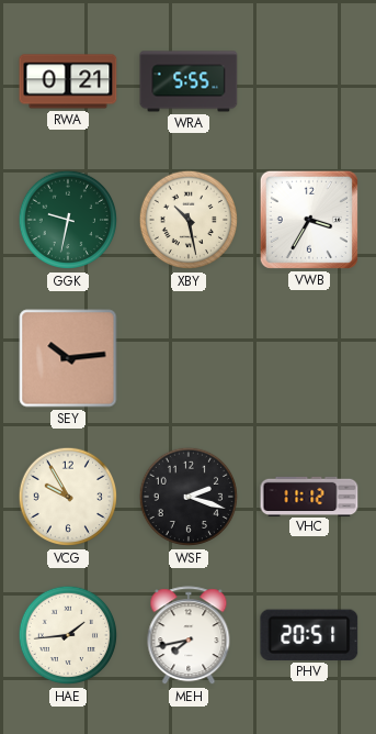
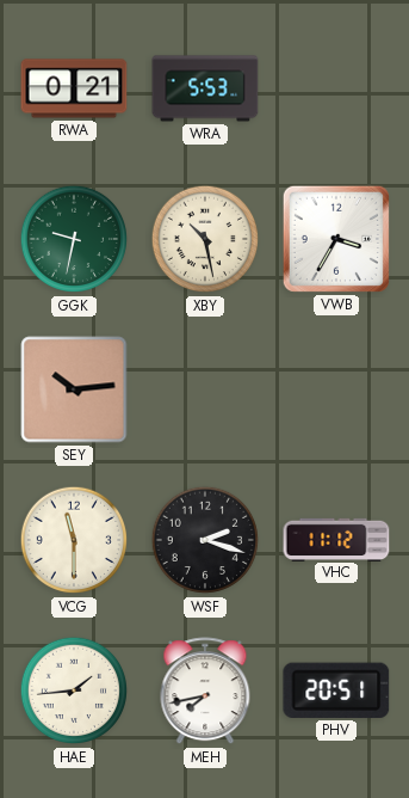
WRA: 5:55 -> 5:53 (205, 88)
VCG: 9:55 -> 11:30 (74, 540)
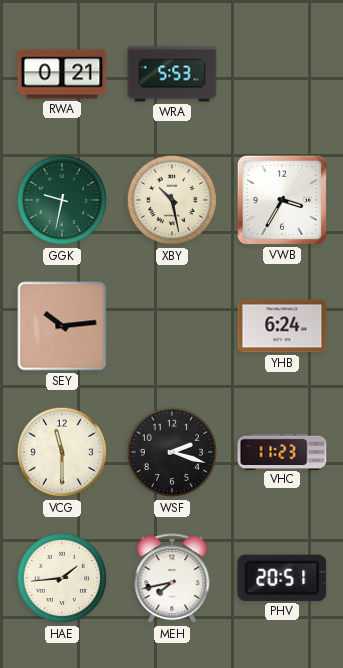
YHB: none -> 6:24 (282, 326)
VHC: 11:12 -> 11:23 (282, 451)
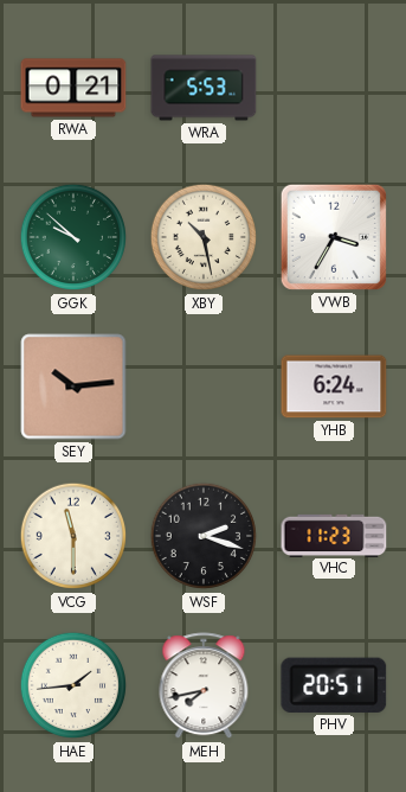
GGK: 9:32 -> 9:52 (73, 237)
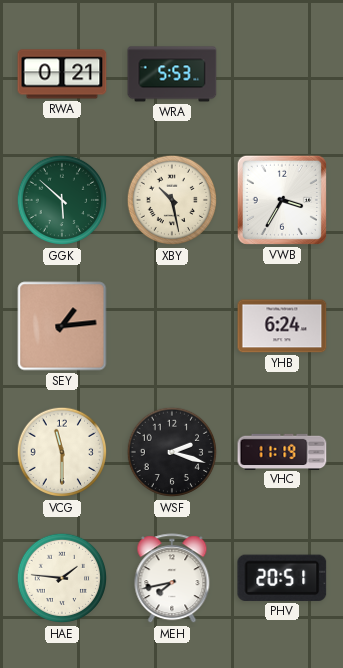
GGK: 9:52 -> 5:52 (62, 200)
SEY: 10:14 -> 1:14 (62, 326)
VHC: 11:23 -> 11:19 (282, 451)
HAE: 1:44 -> 1:46 (62, 578)
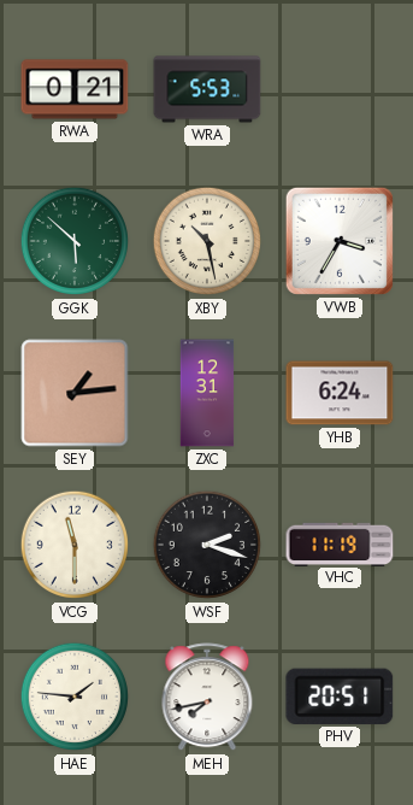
ZXC: none -> 12:31 (207, 393)
